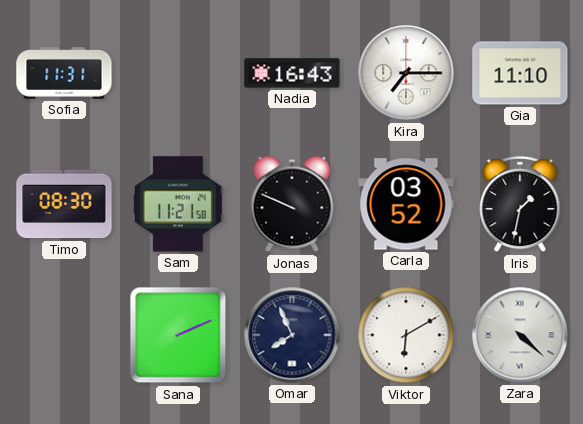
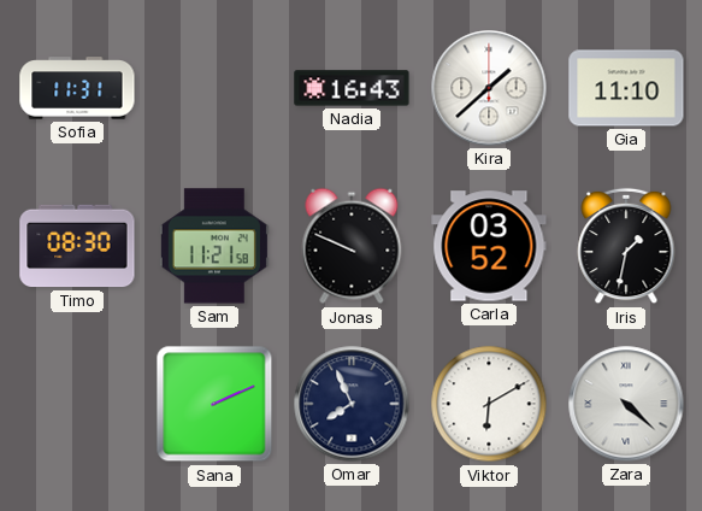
Kira: 7:15 -> 1:38 (489, 88)
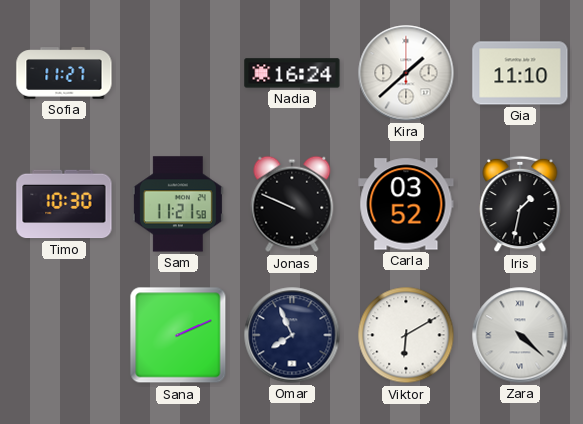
Sofia: 11:31 -> 11:27 (64, 73)
Nadia: 16:43 -> 16:24 (292, 73)
Timo: 08:30 -> 10:30 (64, 204)
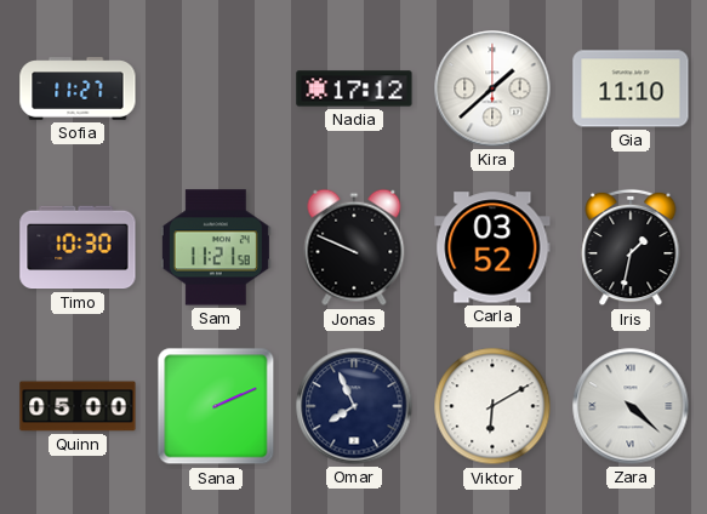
Nadia: 16:24 -> 17:12 (354, 88)
Quinn: none -> 05:00 (78, 406)
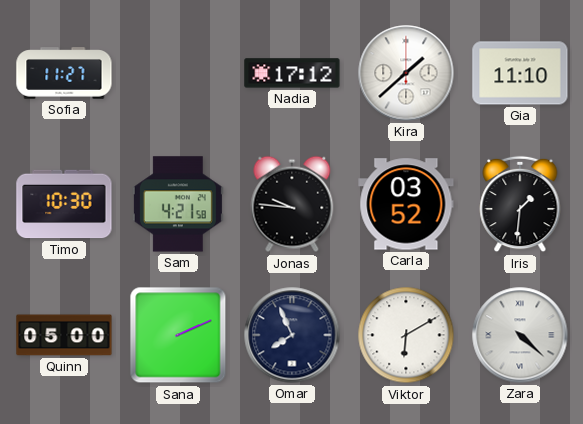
Sam: 11:21 -> 4:21 (178, 204)
Jonas: 9:49 -> 9:46 (292, 204)
Iris: 1:32 -> 1:31 (520, 204)
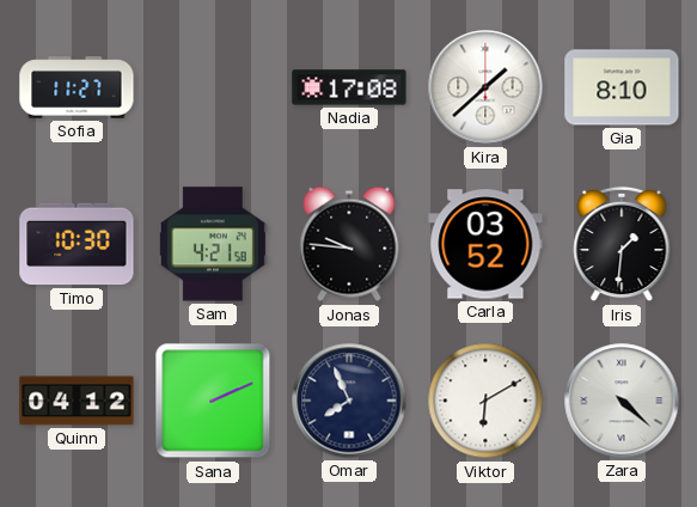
Nadia: 17:12 -> 17:08 (349, 87)
Gia: 11:10 -> 8:10 (622, 87)
Quinn: 05:00 -> 04:12 (77, 401)
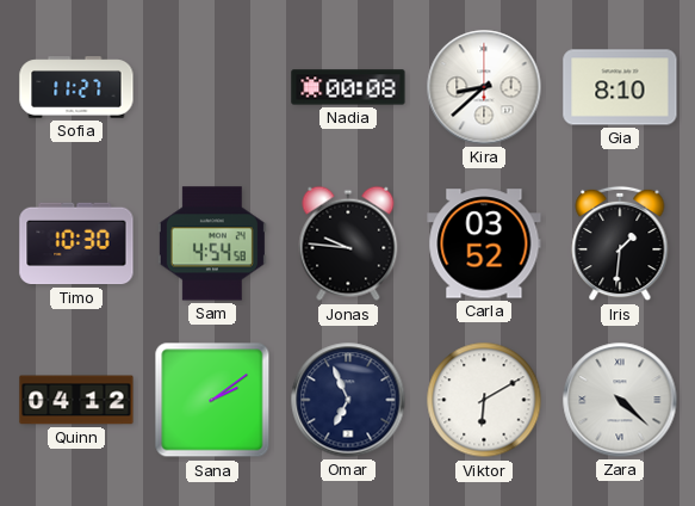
Nadia: 17:08 -> 00:08 (348, 87)
Kira: 1:38 -> 8:38 (484, 87)
Sam: 4:21 -> 4:54 (212, 243)
Sana: 2:11 -> 2:09 (212, 400)
Omar: 7:56 -> 6:56 (348, 400)
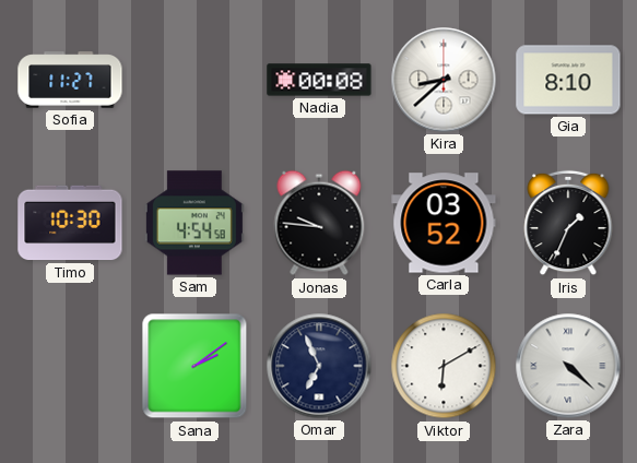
Iris: 1:31 -> 1:34 (568, 223)
Quinn: 04:12 -> none (76, 400)
